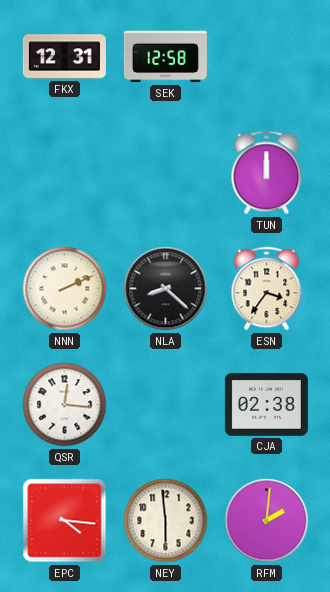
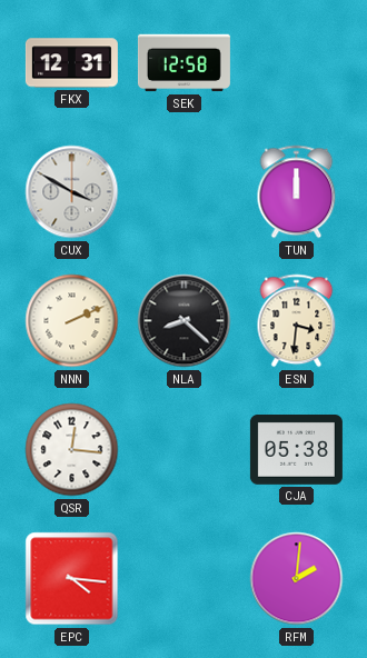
CUX: none -> 3:50 (72, 192)
ESN: 3:36 -> 3:31 (297, 321)
CJA: 02:38 -> 05:38 (296, 450)
NEY: 5:59 -> none (166, 521)
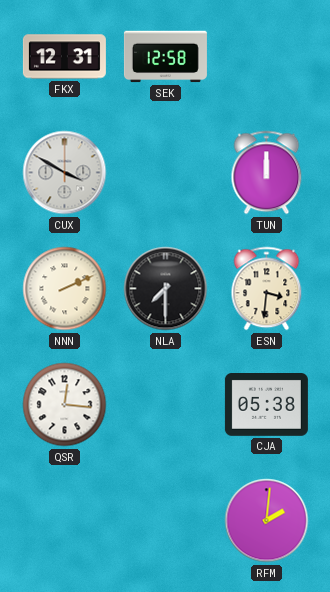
NLA: 8:22 -> 7:30 (166, 289)
EPC: 4:16 -> none (72, 579)
